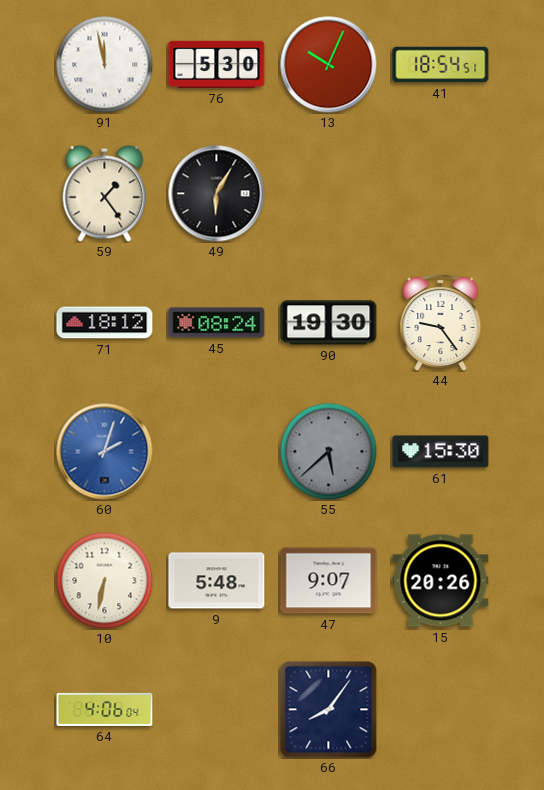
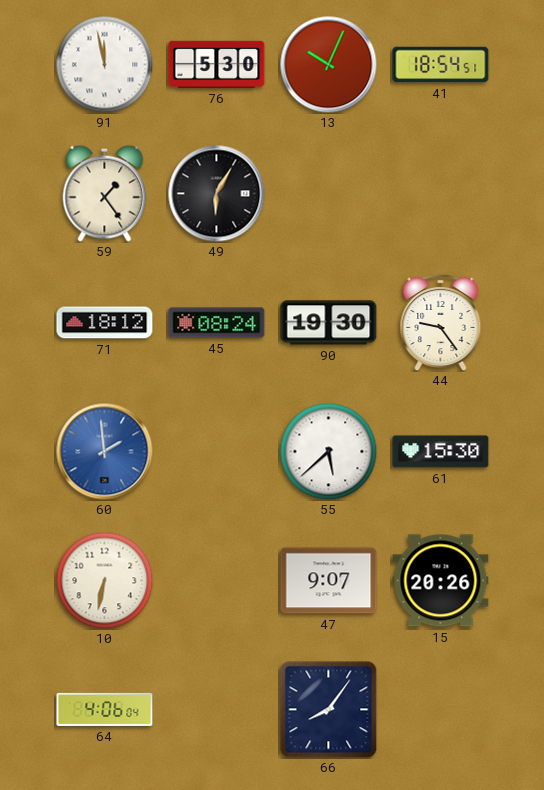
60: 2:03 -> 1:59 (105, 452)
55 dial: grey -> white (328, 451)
9: 5:48 -> none (217, 581)
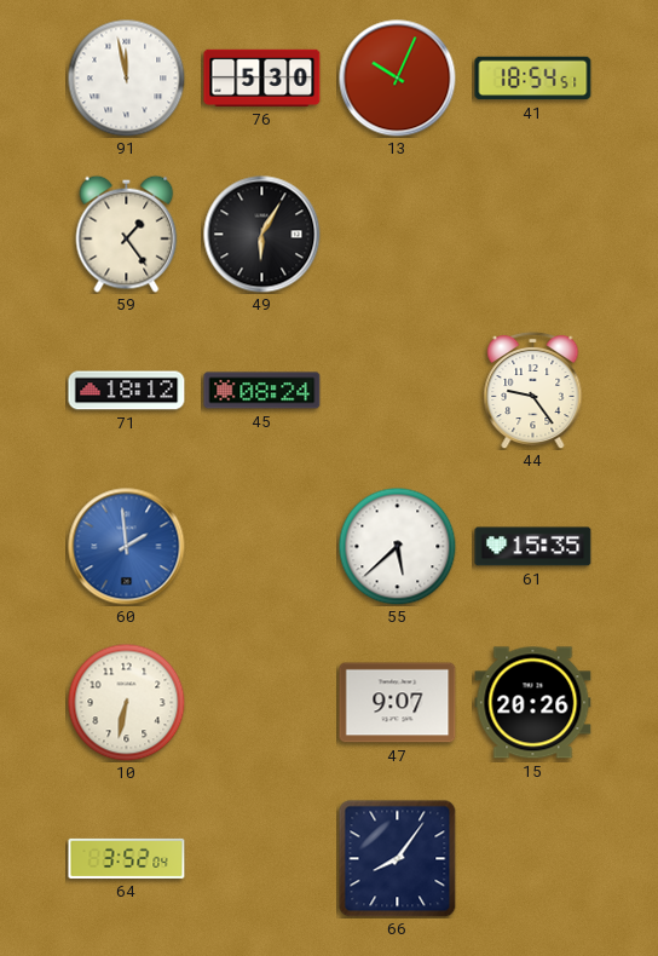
90: 19:30 -> none (329, 323)
61: 15:30 -> 15:35 (533, 547)
64: 4:06 -> 3:52 (127, 858)
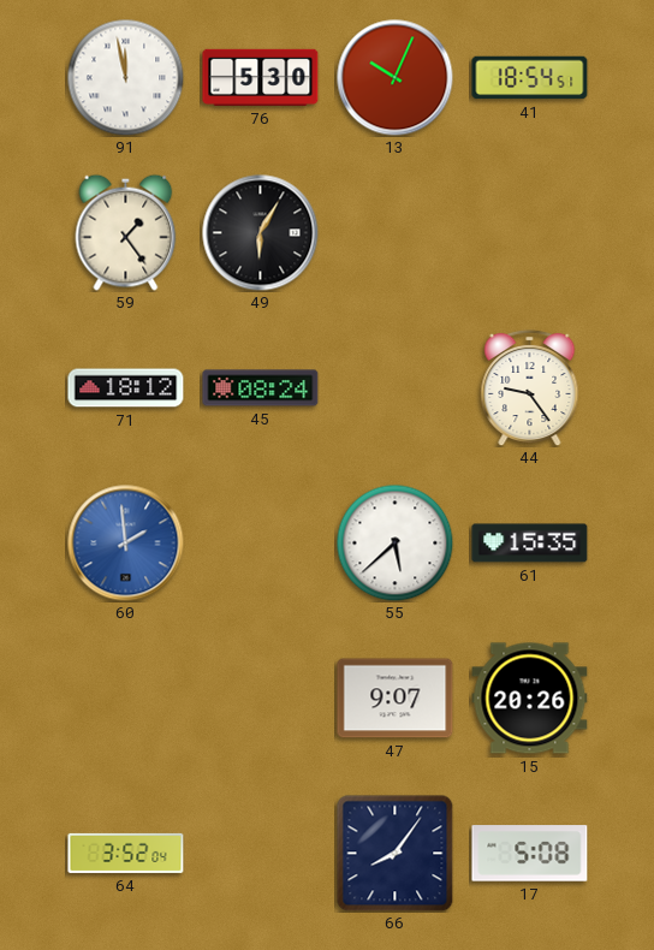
10: 6:32 -> none (126, 702)
17: none -> 5:08 (530, 854)
